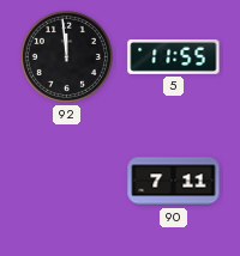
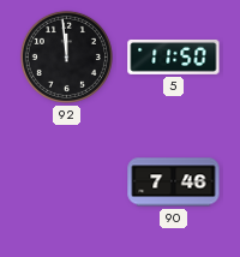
5: 11:55 -> 11:50 (174, 56)
90: 7:11 -> 7:46 (174, 183)
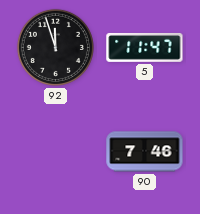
92: 11:59 -> 11:57 (55, 47)
5: 11:50 -> 11:47 (145, 47)
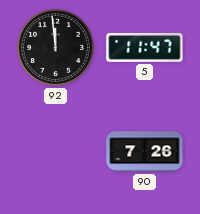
92: 11:57 -> 11:59 (55, 47)
90: 7:46 -> 7:26 (145, 152)
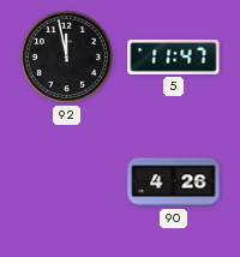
92: 11:59 -> 11:58 (66, 56)
90: 7:26 -> 4:26 (174, 183)
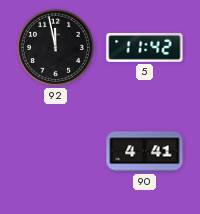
5: 11:47 -> 11:42 (145, 47)
90: 4:26 -> 4:41 (145, 152)
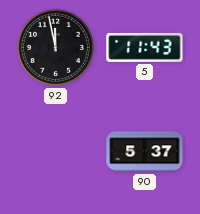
5: 11:42 -> 11:43 (145, 47)
90: 4:41 -> 5:37 (145, 152)
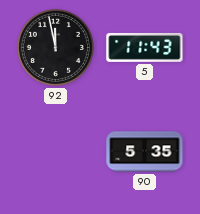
90: 5:37 -> 5:35 (145, 152)
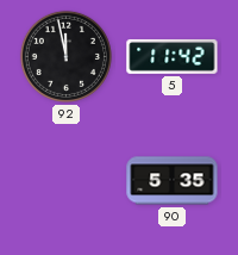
5: 11:43 -> 11:42 (173, 56)
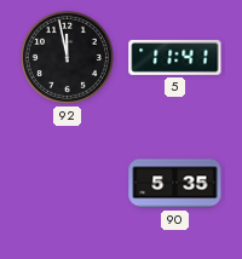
5: 11:42 -> 11:41 (175, 57)
